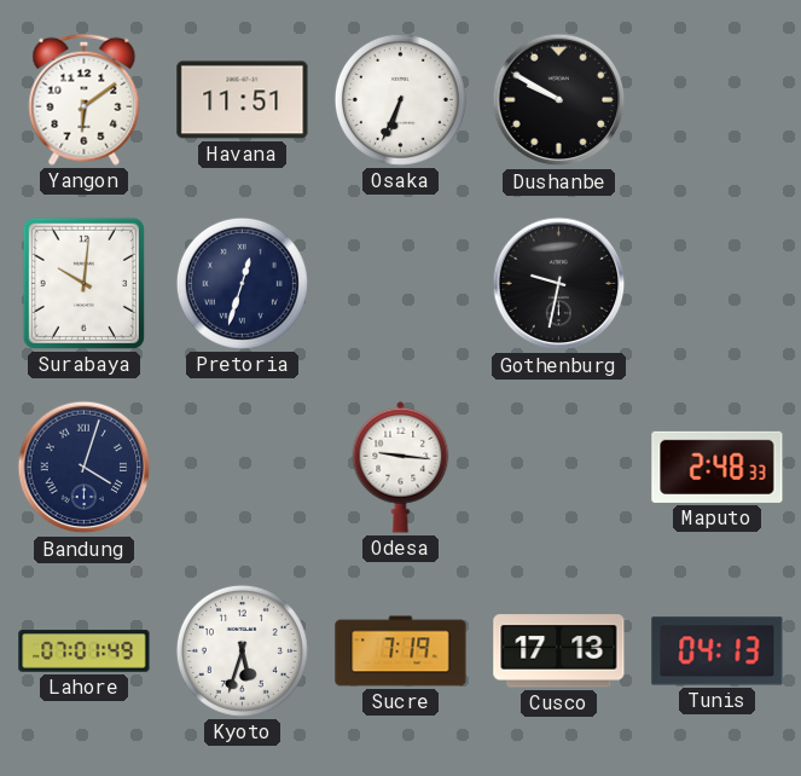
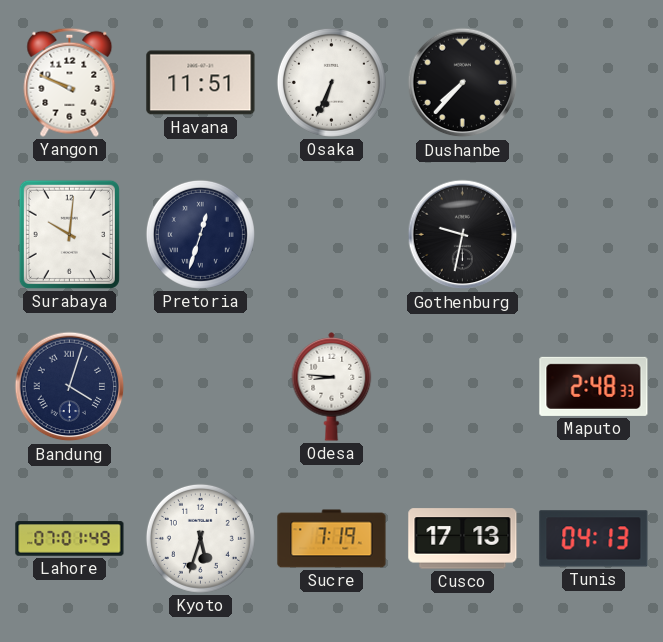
Yangon: 6:09 -> 9:49 (70, 82)
Dushanbe: 9:50 -> 7:37 (463, 83)
Odesa: 9:16 -> 8:46 (332, 387)
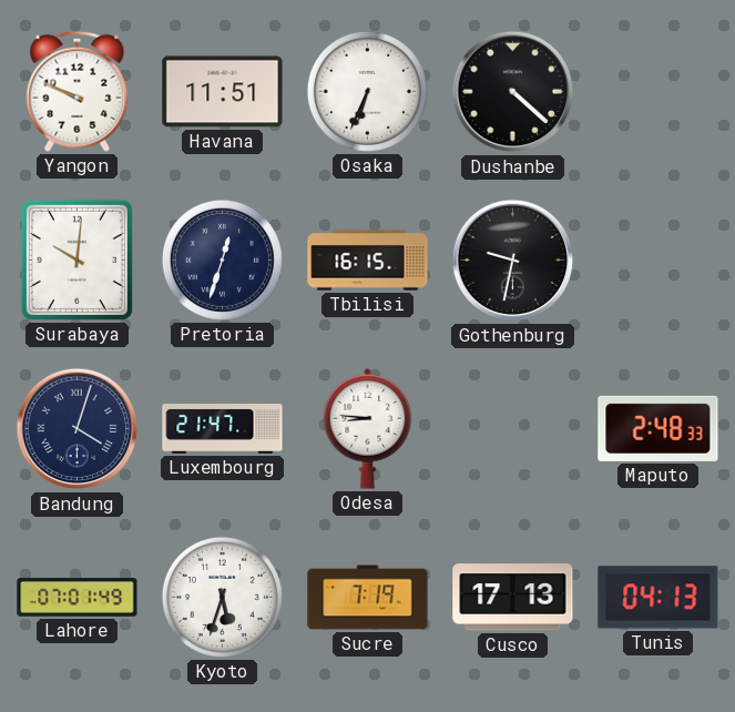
Dushanbe: 7:37 -> 4:22 (513, 92)
Tbilisi: none -> 16:15 (368, 261)
Luxembourg: none -> 21:47 (223, 429)
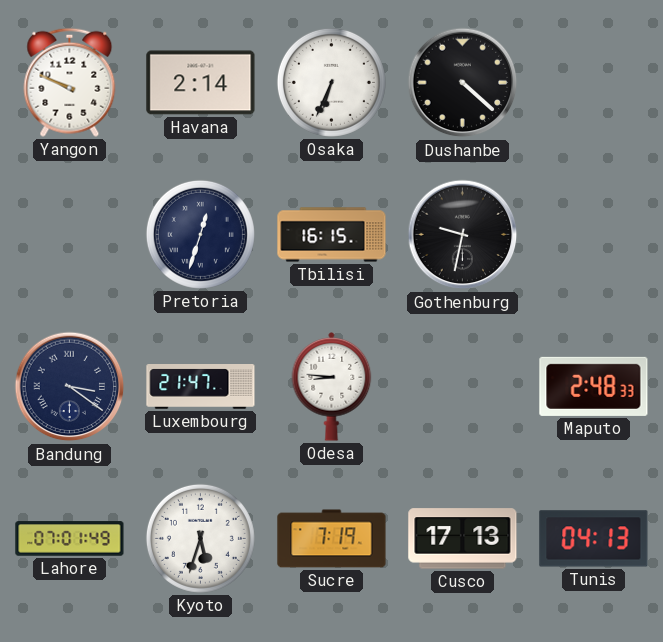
Havana: 11:51 -> 2:14 (201, 83)
Surabaya: 10:01 -> none (76, 260)
Bandung: 4:03 -> 3:21 (70, 387)
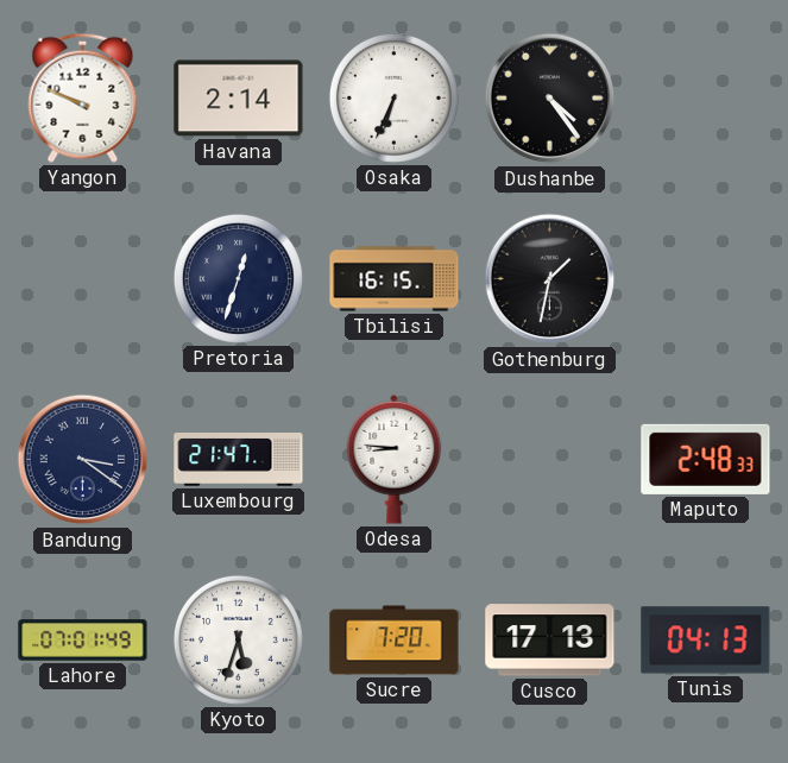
Dushanbe: 4:22 -> 4:24 (550, 99)
Gothenburg: 9:32 -> 1:32 (550, 279)
Sucre: 7:19 -> 7:20 (395, 641)
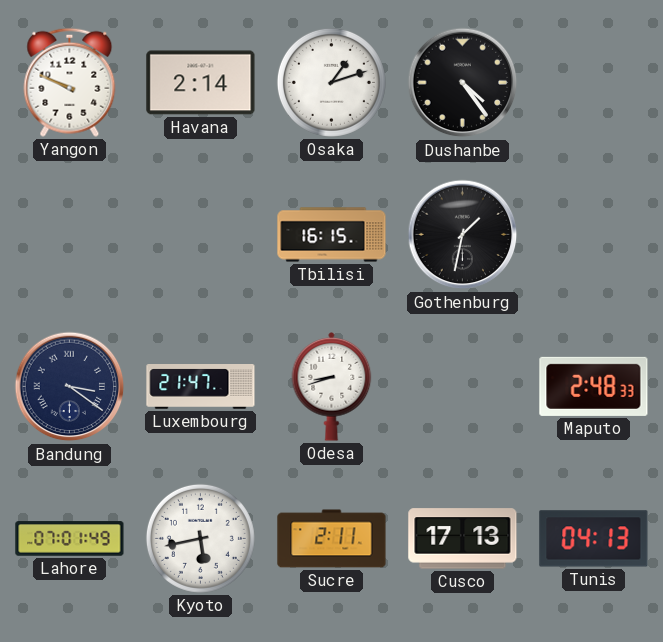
Osaka: 6:34 -> 1:12 (331, 82)
Pretoria: 12:33 -> none (238, 278)
Odesa: 8:46 -> 8:42 (332, 387)
Kyoto: 5:33 -> 5:43 (200, 538)
Sucre: 7:20 -> 2:11 (332, 539)
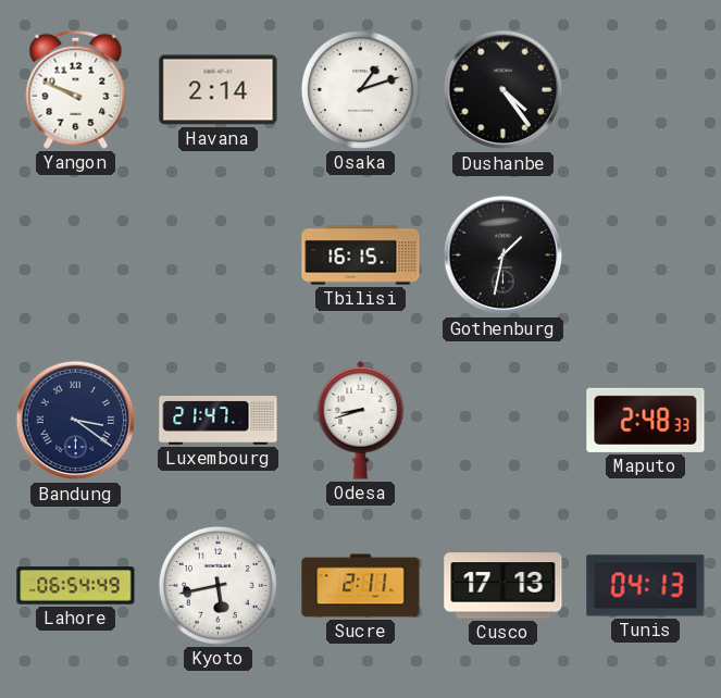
Lahore: 07:01 -> 06:54 (76, 586)
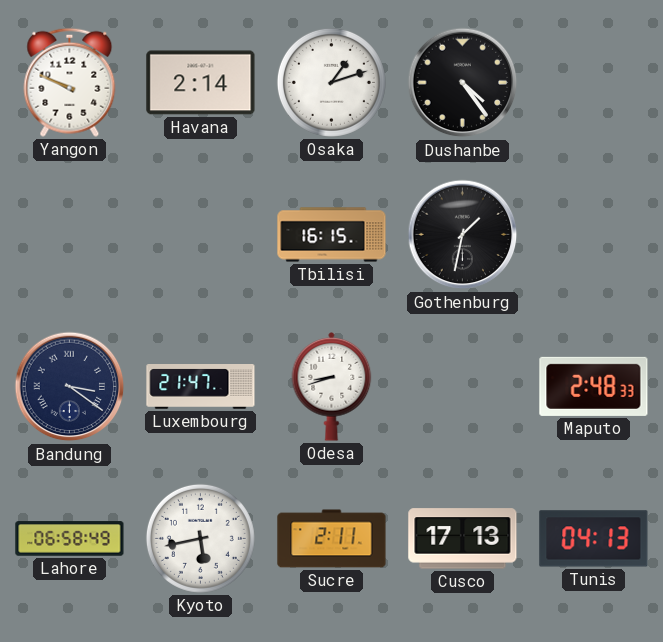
Lahore: 06:54 -> 06:58 (70, 539)
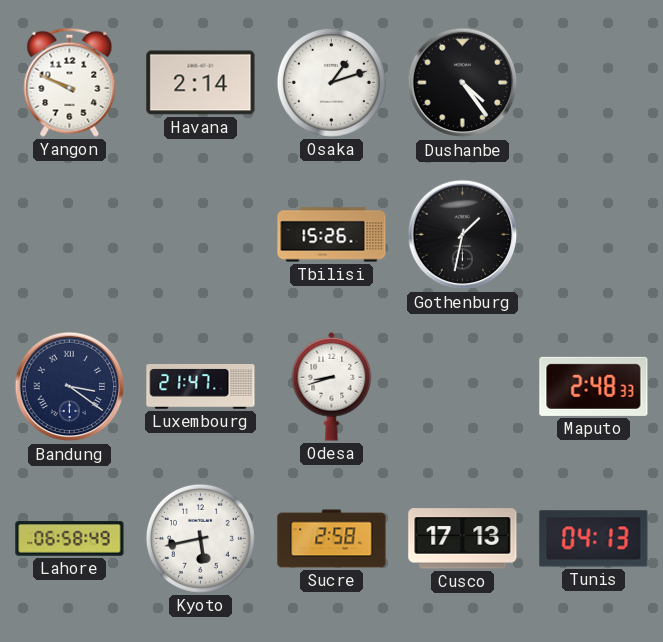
Tbilisi: 16:15 -> 15:26 (332, 235)
Sucre: 2:11 -> 2:58 (332, 539)
